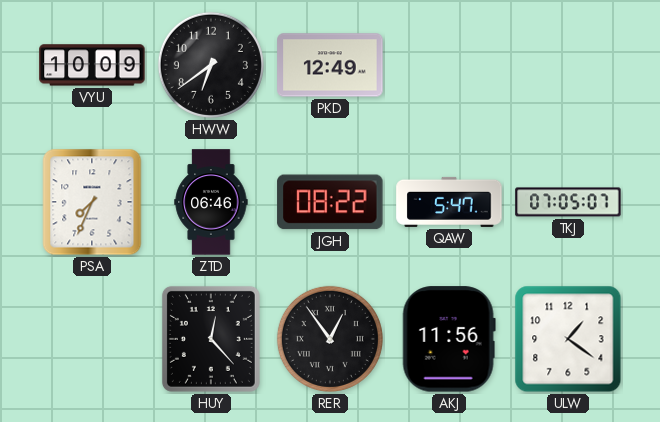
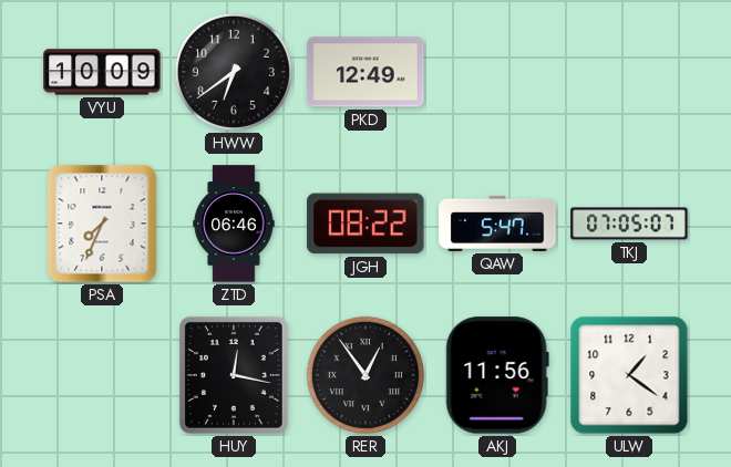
HUY: 12:23 -> 12:17 (234, 375)
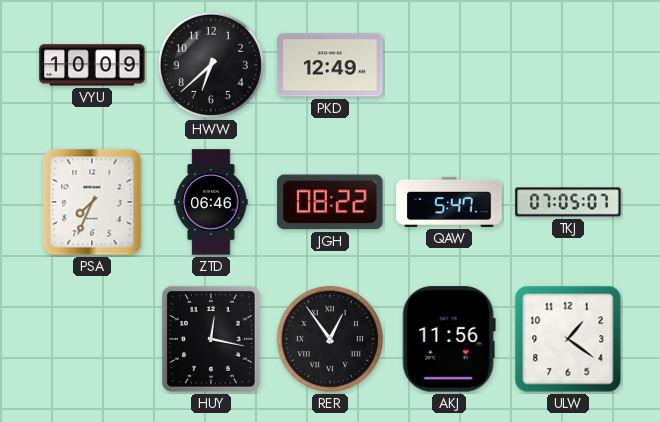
HWW: 6:39 -> 6:38 (211, 65)
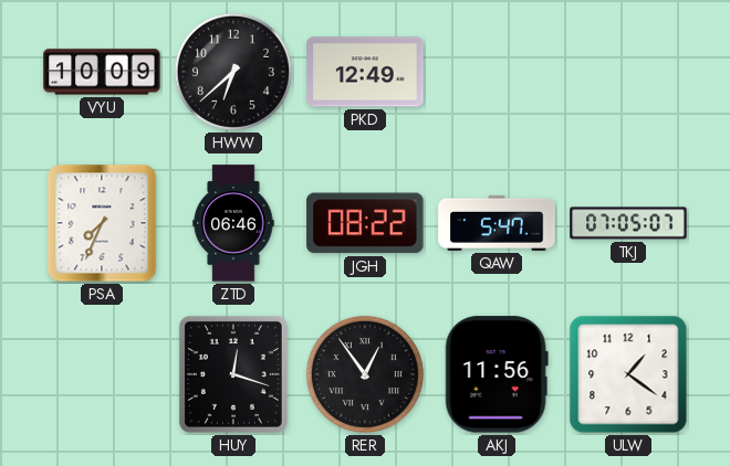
HUY: 12:17 -> 12:18 (233, 374)
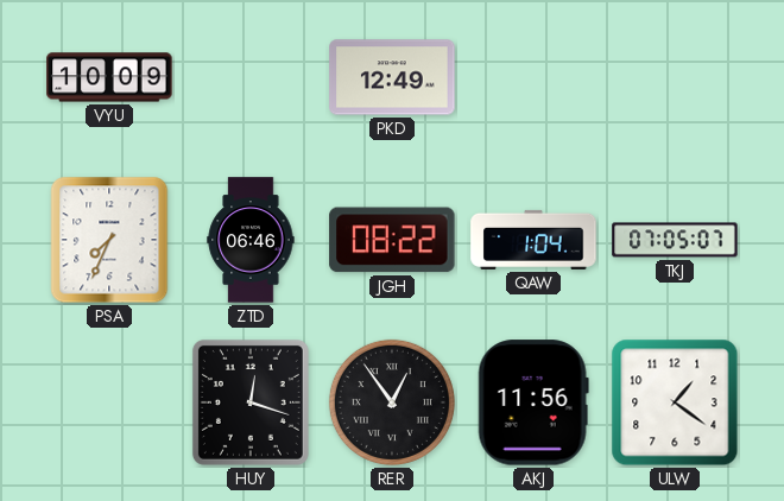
HWW: 6:38 -> none (233, 72)
QAW: 5:47 -> 1:04 (533, 240)
